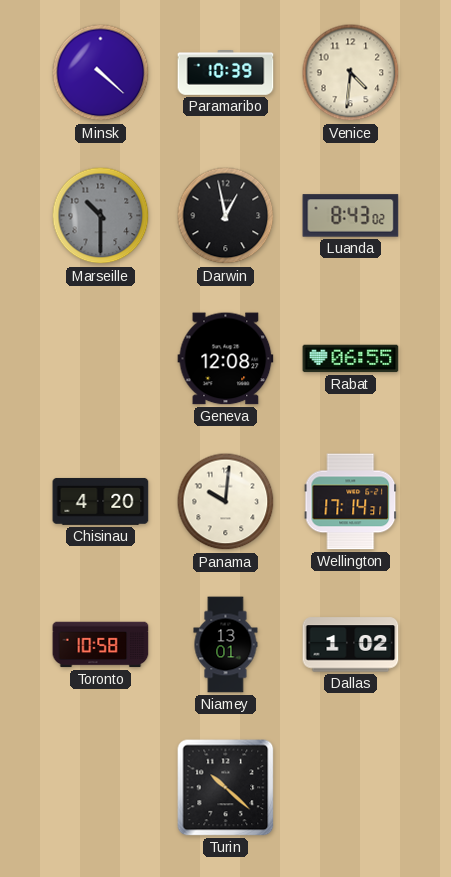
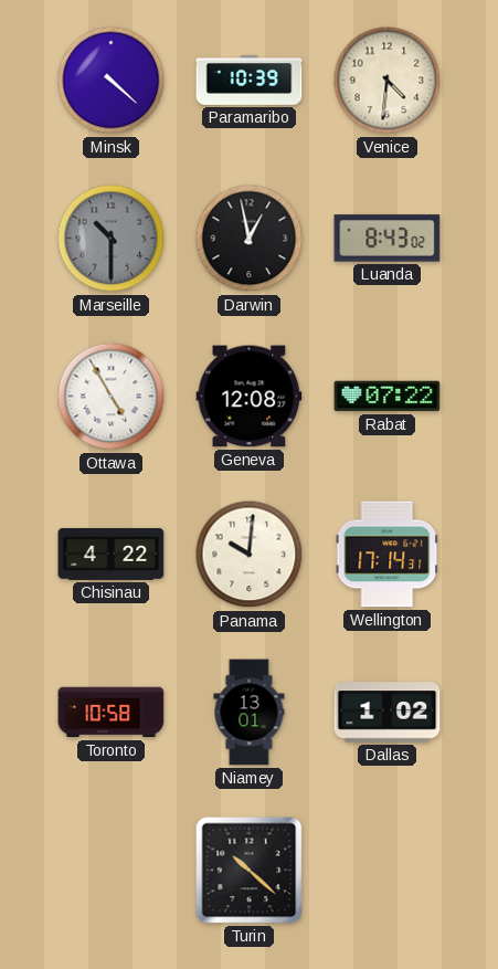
Ottawa: none -> 4:55 (112, 397)
Rabat: 06:55 -> 07:22 (388, 397)
Chisinau: 4:20 -> 4:22 (112, 554)
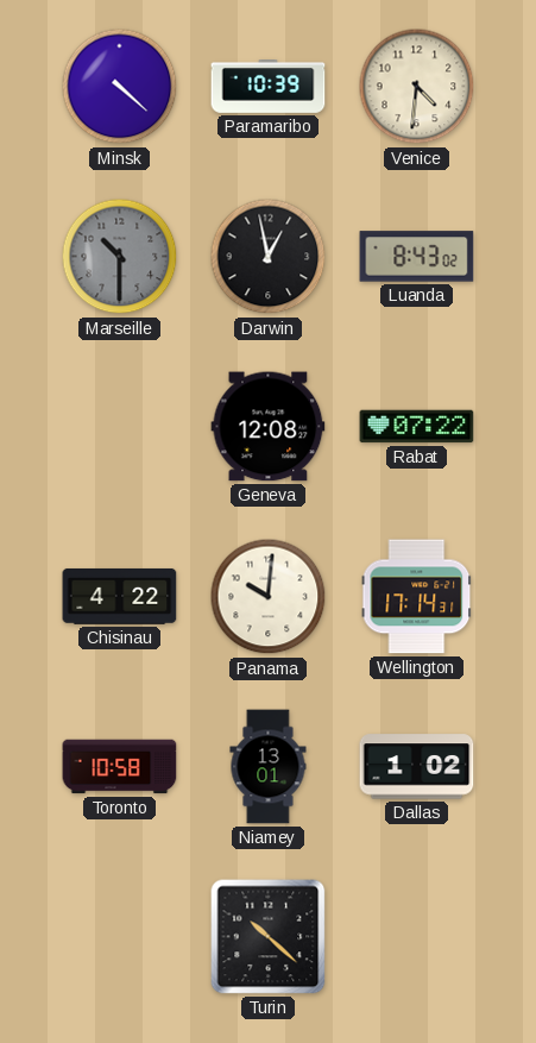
Ottawa: 4:55 -> none (112, 397)
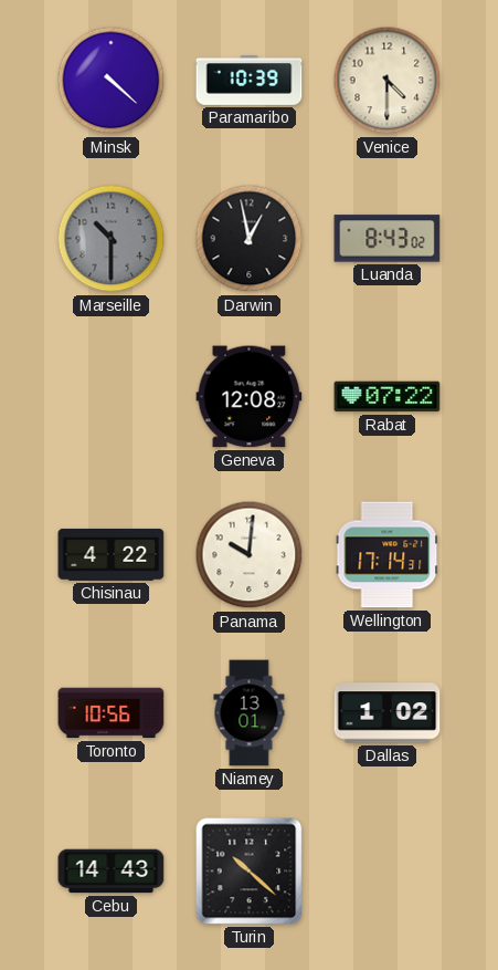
Venice: 4:31 -> 4:30 (388, 81)
Toronto: 10:58 -> 10:56 (112, 713)
Cebu: none -> 14:43 (112, 872)
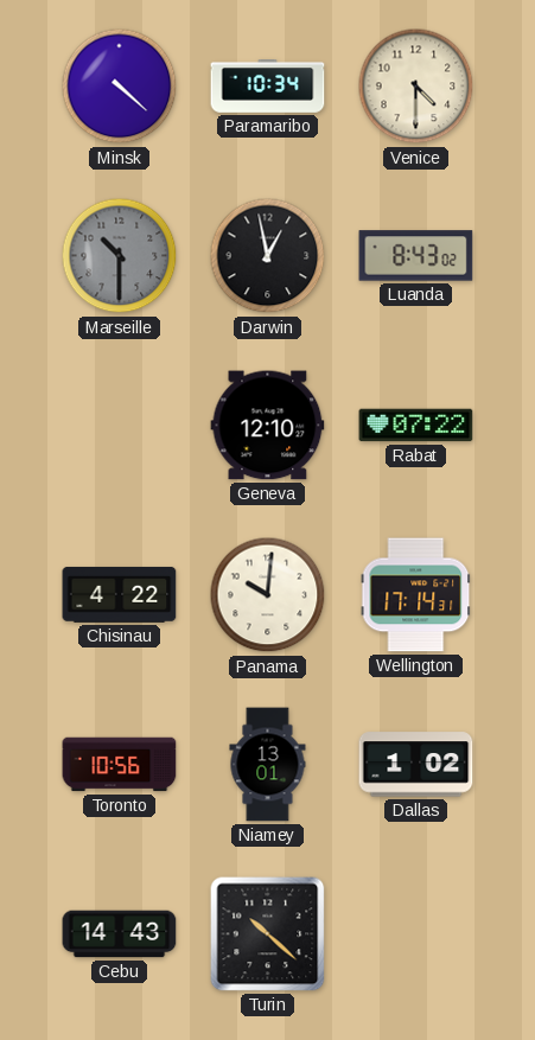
Paramaribo: 10:39 -> 10:34 (268, 87)
Geneva: 12:08 -> 12:10 (268, 426)
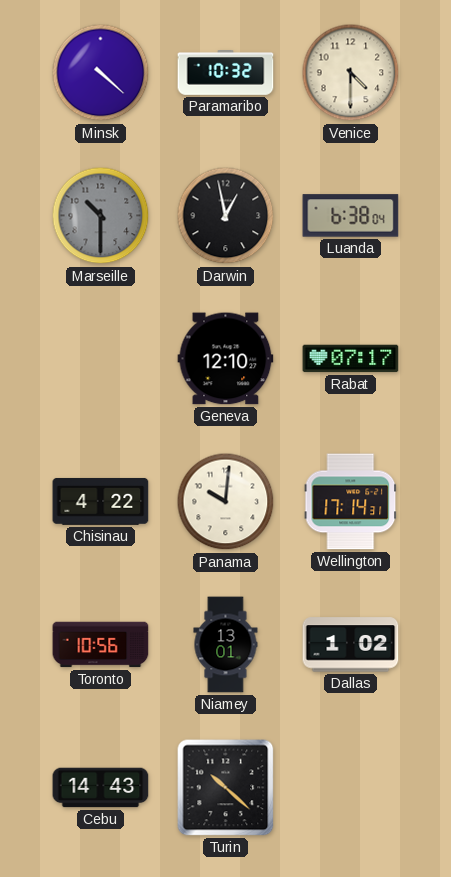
Paramaribo: 10:34 -> 10:32 (226, 73)
Luanda: 8:43 -> 6:38 (351, 216)
Rabat: 07:22 -> 07:17 (351, 359)
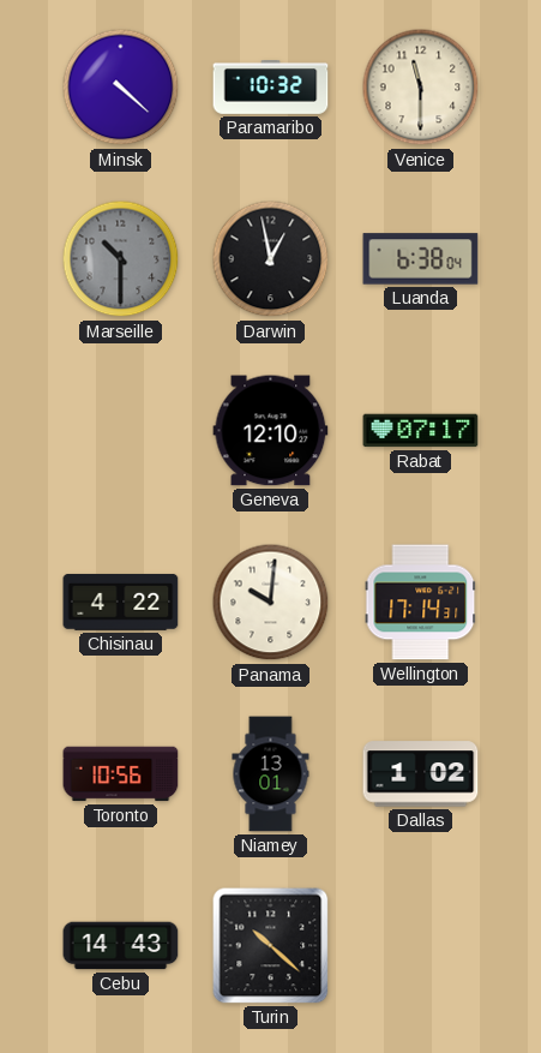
Venice: 4:30 -> 11:30 (421, 88)
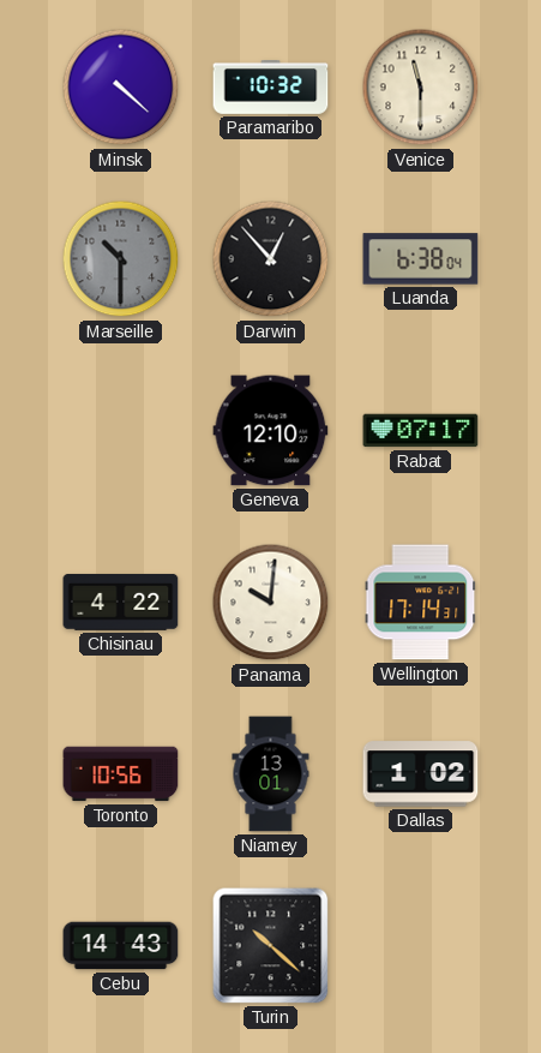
Darwin: 12:58 -> 12:53 (271, 259)
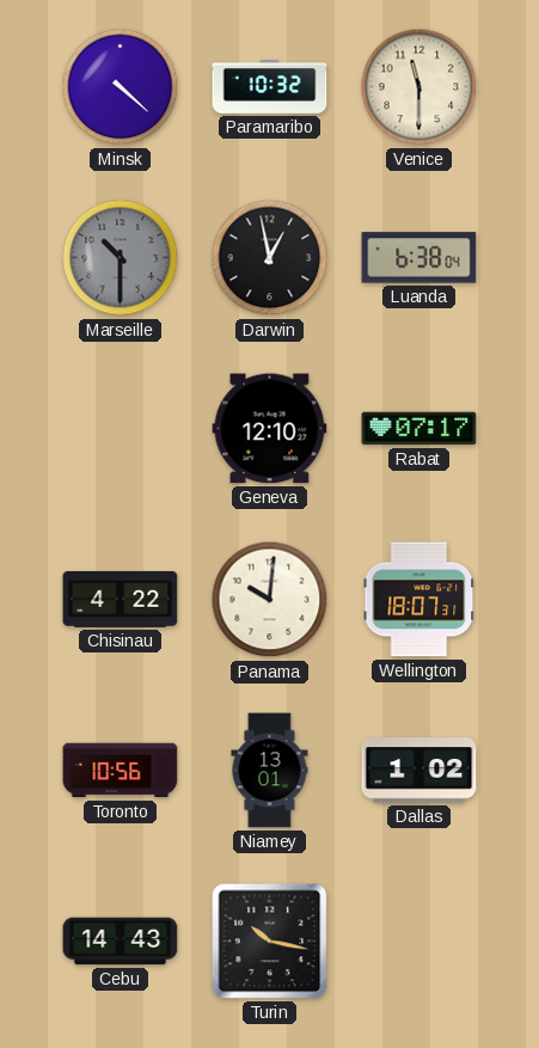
Darwin: 12:53 -> 12:58 (270, 258)
Wellington: 17:14 -> 18:07 (419, 600)
Turin: 10:22 -> 10:17 (270, 942)
